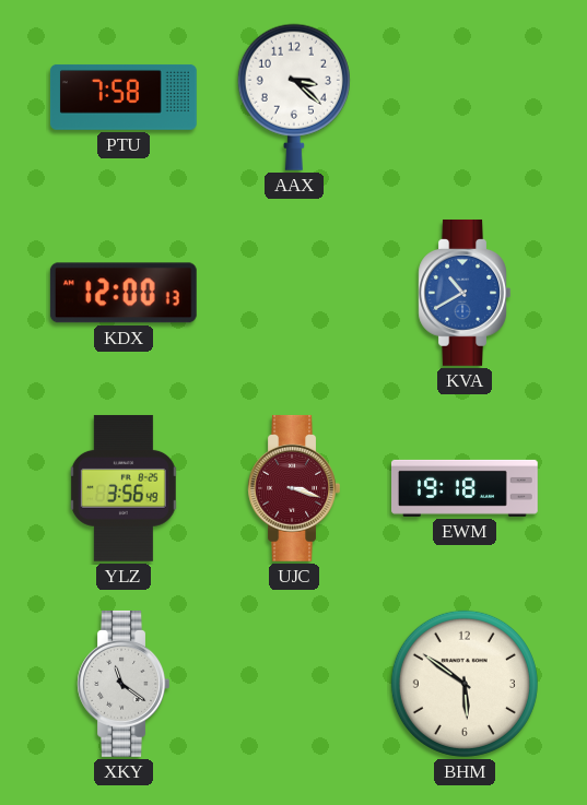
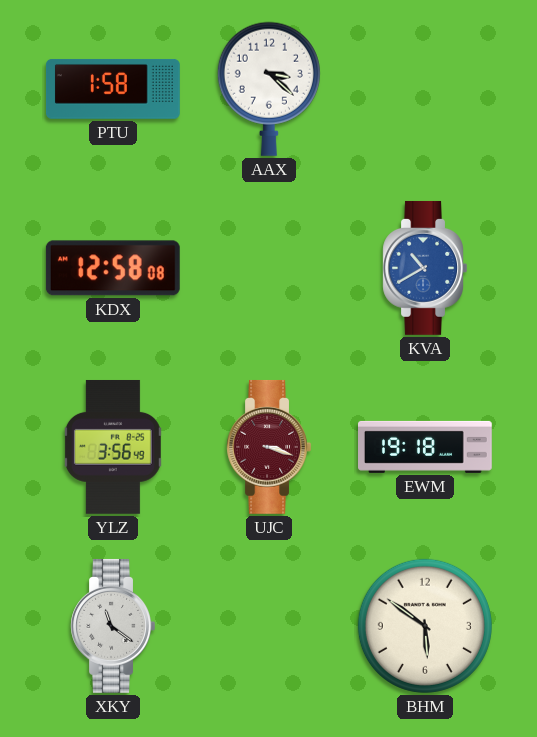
PTU: 7:58 -> 1:58 (113, 89)
KDX: 12:00 -> 12:58 (113, 268)
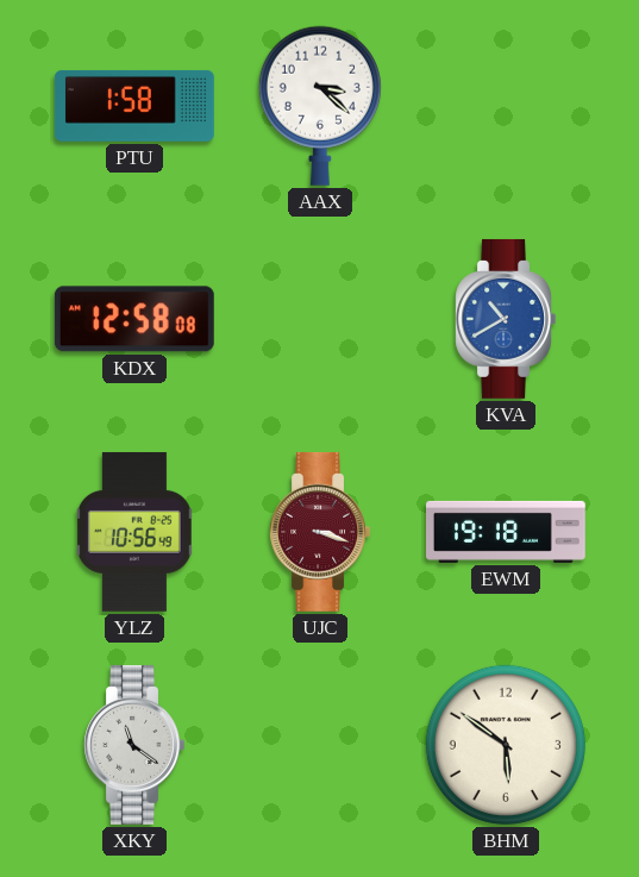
YLZ: 3:56 -> 10:56 (134, 532)
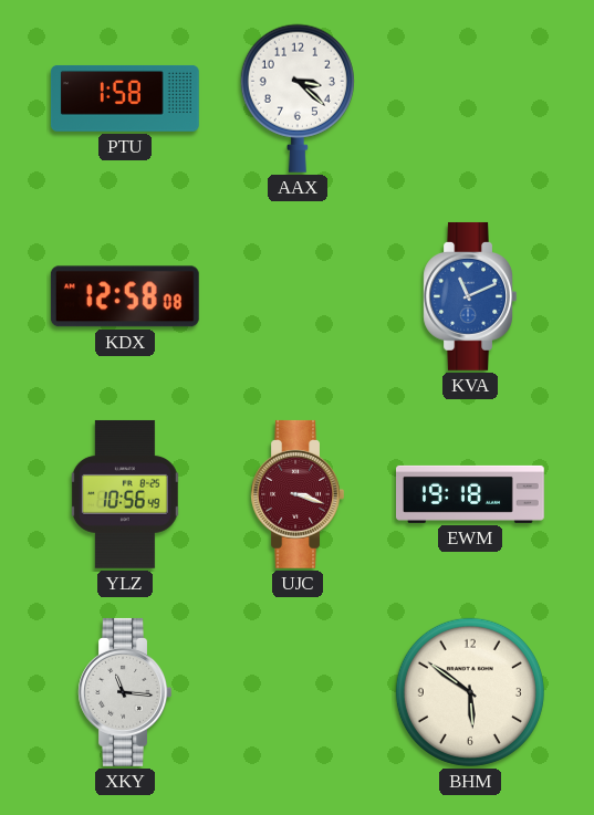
KVA: 10:40 -> 11:11 (470, 296)
XKY: 11:21 -> 11:16 (125, 692)
